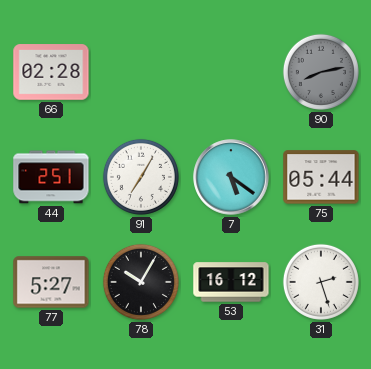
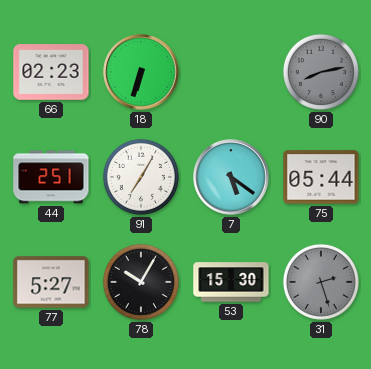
66: 02:28 -> 02:23 (51, 72)
18: none -> 6:33 (141, 72)
53: 16:12 -> 15:30 (231, 282)
31 dial: white -> grey (321, 282)
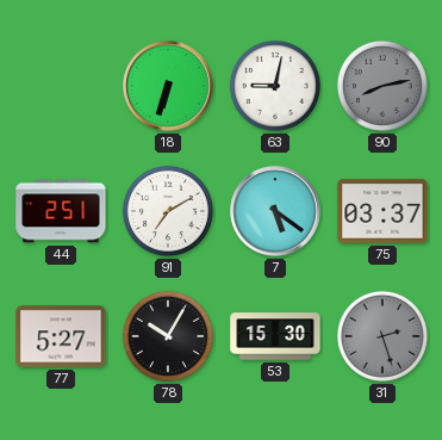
66: 02:23 -> none (51, 72)
63: none -> 9:02 (275, 86)
91: 7:05 -> 7:10 (168, 211)
75: 05:44 -> 03:37 (382, 211)
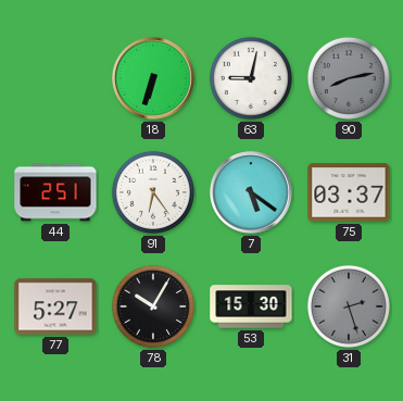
91: 7:10 -> 6:24 (153, 192)
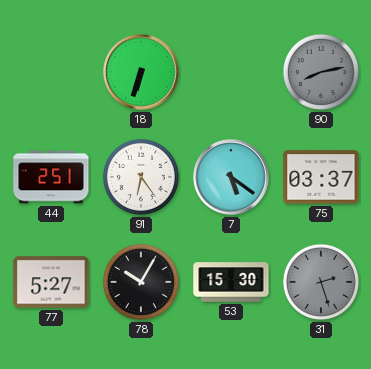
63: 9:02 -> none (251, 78)
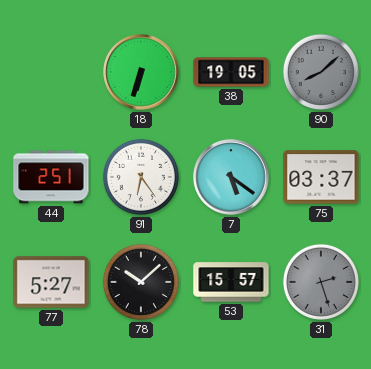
38: none -> 19:05 (231, 72)
90: 8:13 -> 8:08 (321, 72)
78: 10:05 -> 10:08 (141, 282)
53: 15:30 -> 15:57 (231, 282)
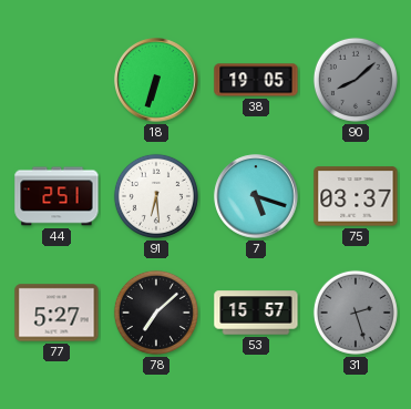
91: 6:24 -> 6:29 (156, 196)
7: 5:21 -> 5:18 (256, 196)
78: 10:08 -> 7:08 (156, 313)
